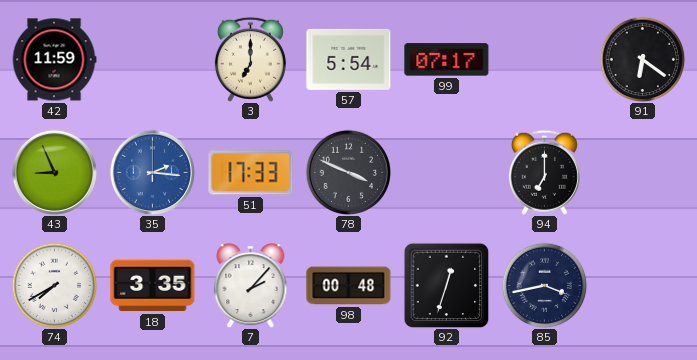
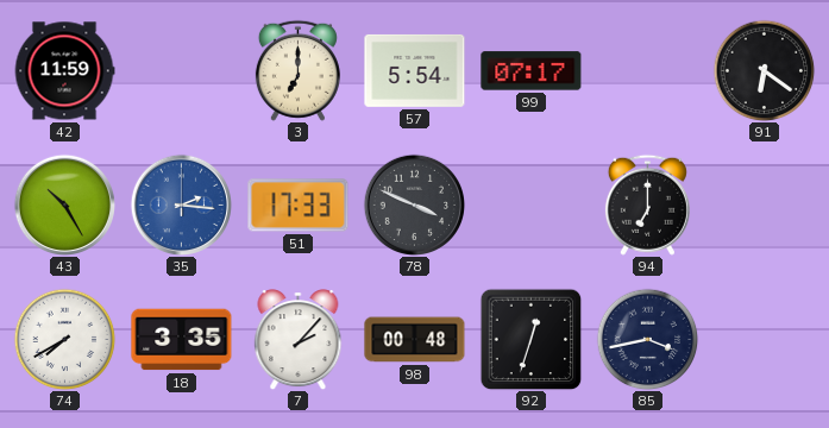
43: 8:56 -> 10:25 (64, 204)
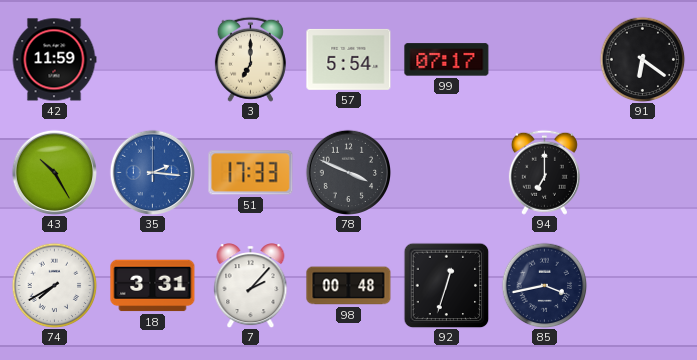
18: 3:35 -> 3:31 (153, 286)
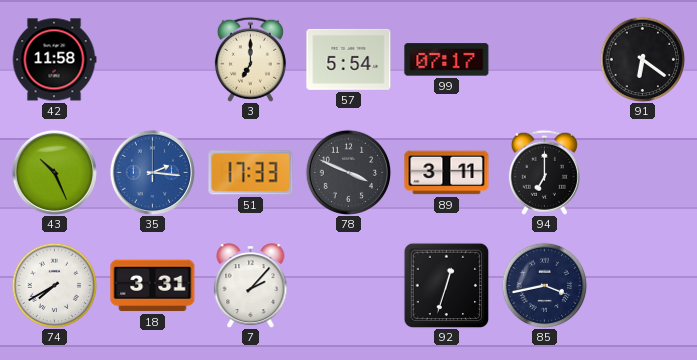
42: 11:59 -> 11:58 (54, 60)
43: 10:25 -> 10:26 (54, 172)
89: none -> 3:11 (447, 173)
98: 00:48 -> none (349, 286)
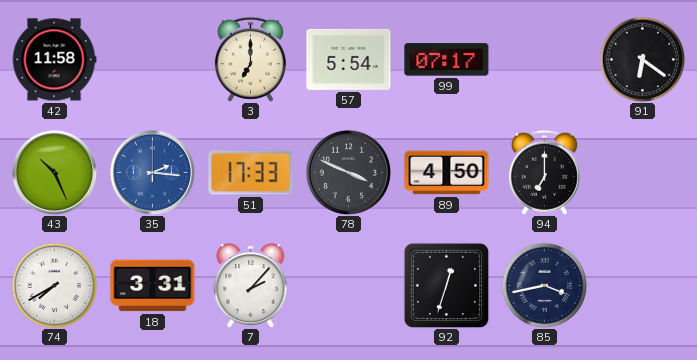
89: 3:11 -> 4:50 (447, 173)
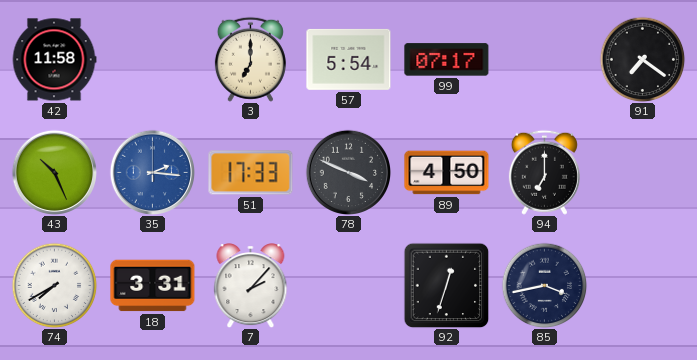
91: 6:21 -> 7:21 (642, 59)
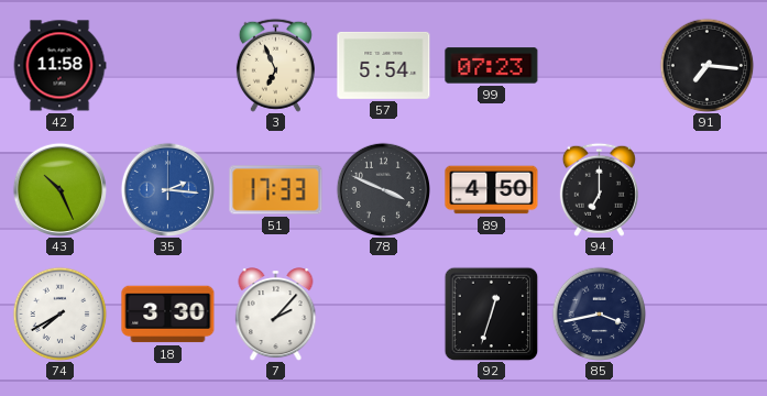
3: 7:00 -> 6:56 (275, 65)
99: 07:17 -> 07:23 (492, 66)
91: 7:21 -> 7:16 (706, 65)
18: 3:31 -> 3:30 (168, 315)
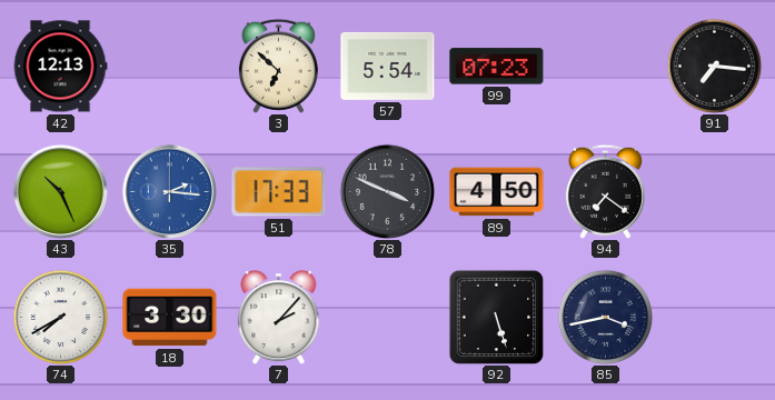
42: 11:58 -> 12:13 (60, 67)
3: 6:56 -> 6:52 (278, 66)
94: 7:00 -> 7:21 (605, 191)
92: 12:33 -> 5:27 (496, 317)
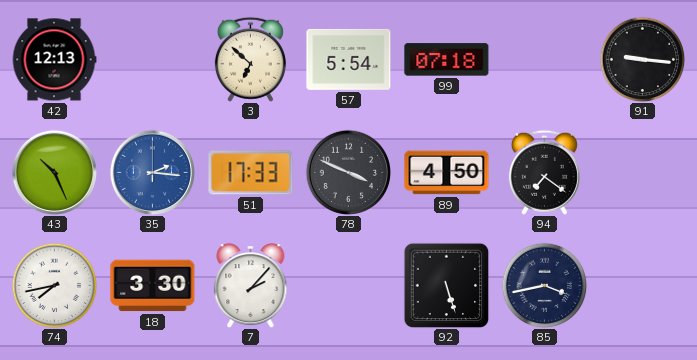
99: 07:23 -> 07:18 (447, 60)
91: 7:16 -> 9:16 (642, 59)
74: 7:40 -> 7:43 (54, 285)
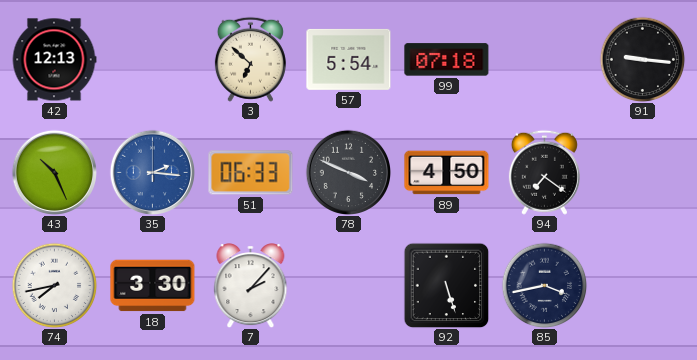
51: 17:33 -> 06:33 (251, 173)
